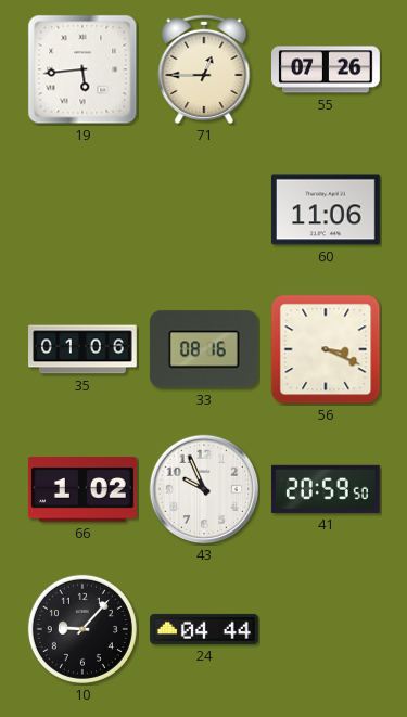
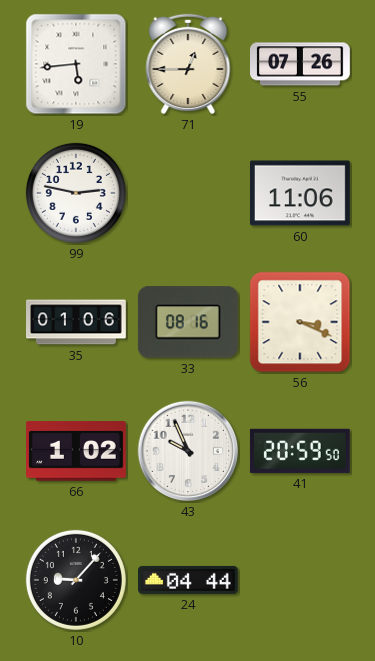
99: none -> 2:47 (76, 193)
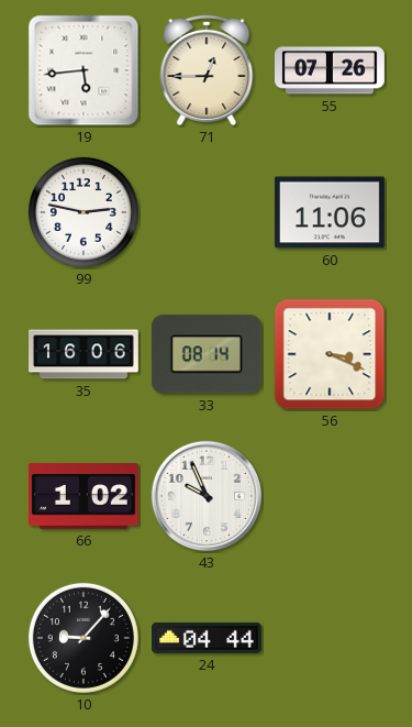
35: 01:06 -> 16:06 (85, 354)
33: 08:16 -> 08:14 (207, 354)
41: 20:59 -> none (300, 451)
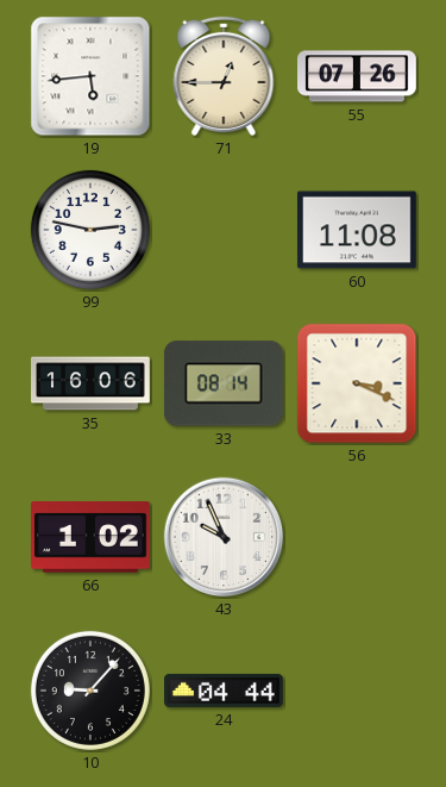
60: 11:06 -> 11:08 (357, 230)
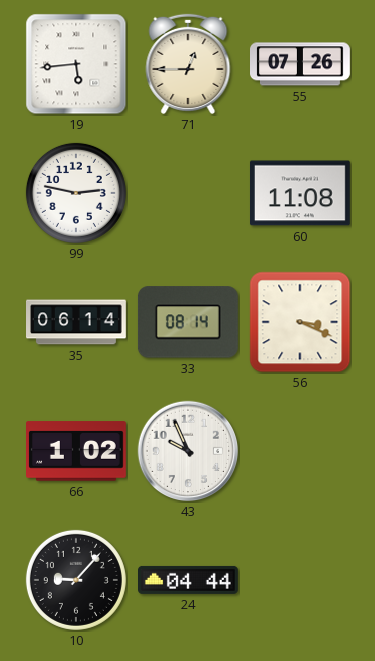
35: 16:06 -> 06:14 (77, 322)
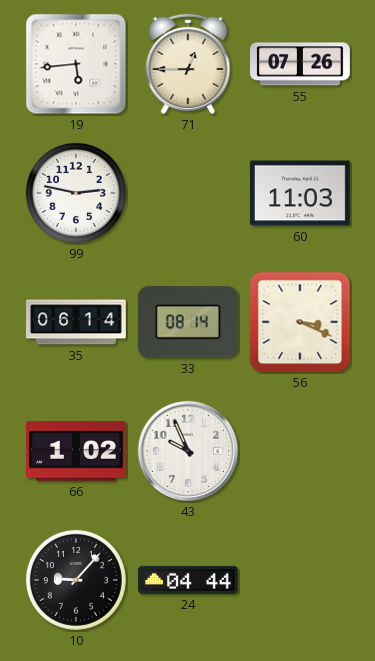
60: 11:08 -> 11:03 (300, 193)
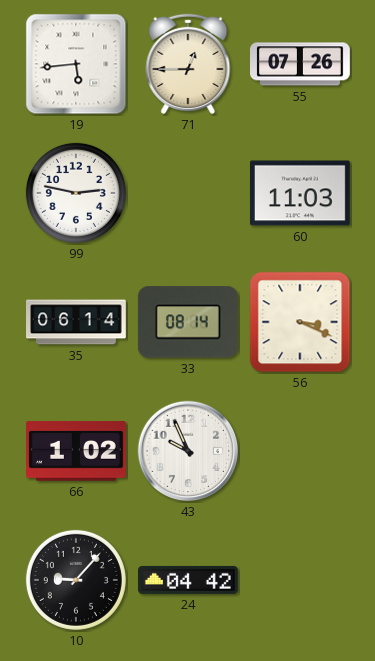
24: 04:44 -> 04:42 (189, 580)
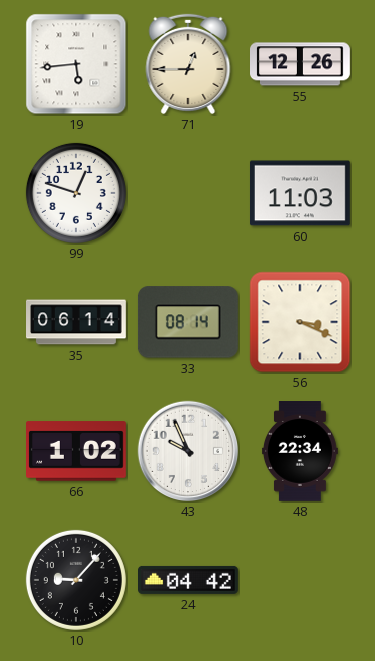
55: 07:26 -> 12:26 (301, 64)
99: 2:47 -> 12:48 (76, 193)
48: none -> 22:34 (300, 452)
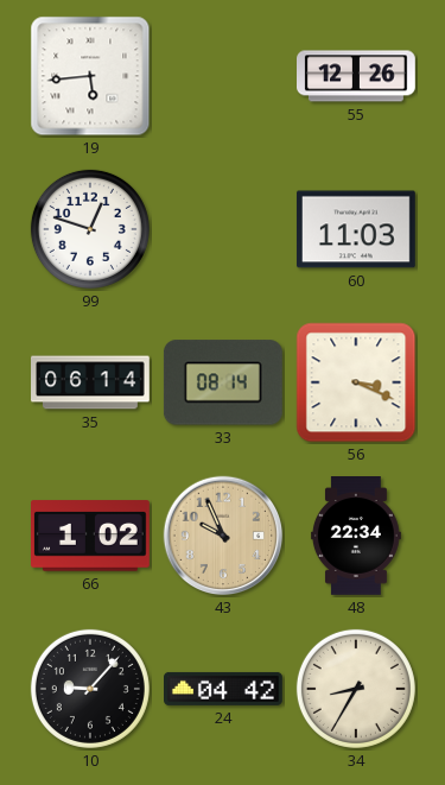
71: 12:45 -> none (188, 64)
43 dial: white -> champagne (223, 536)
34: none -> 8:35 (356, 689)
